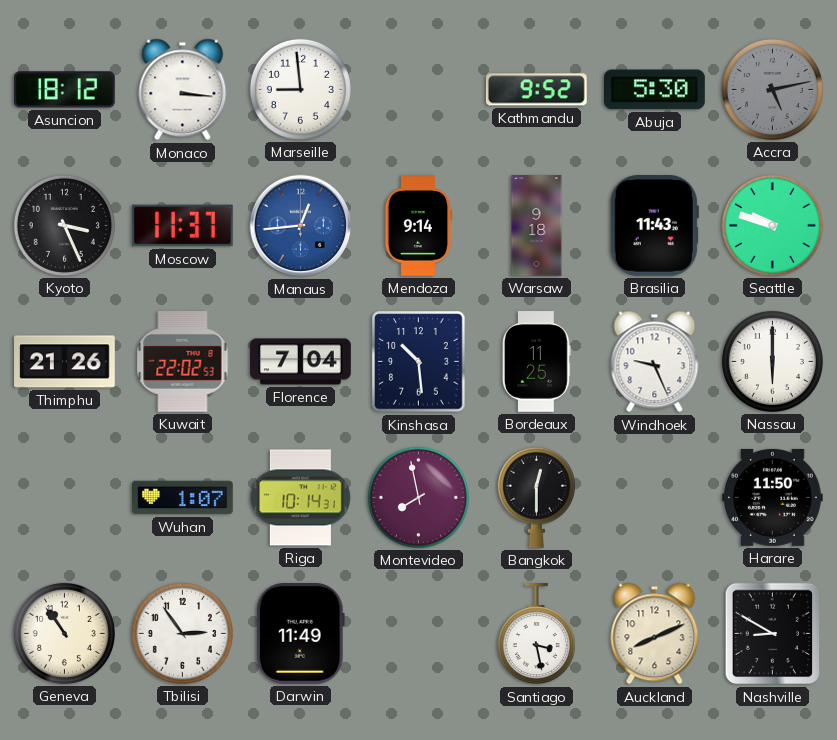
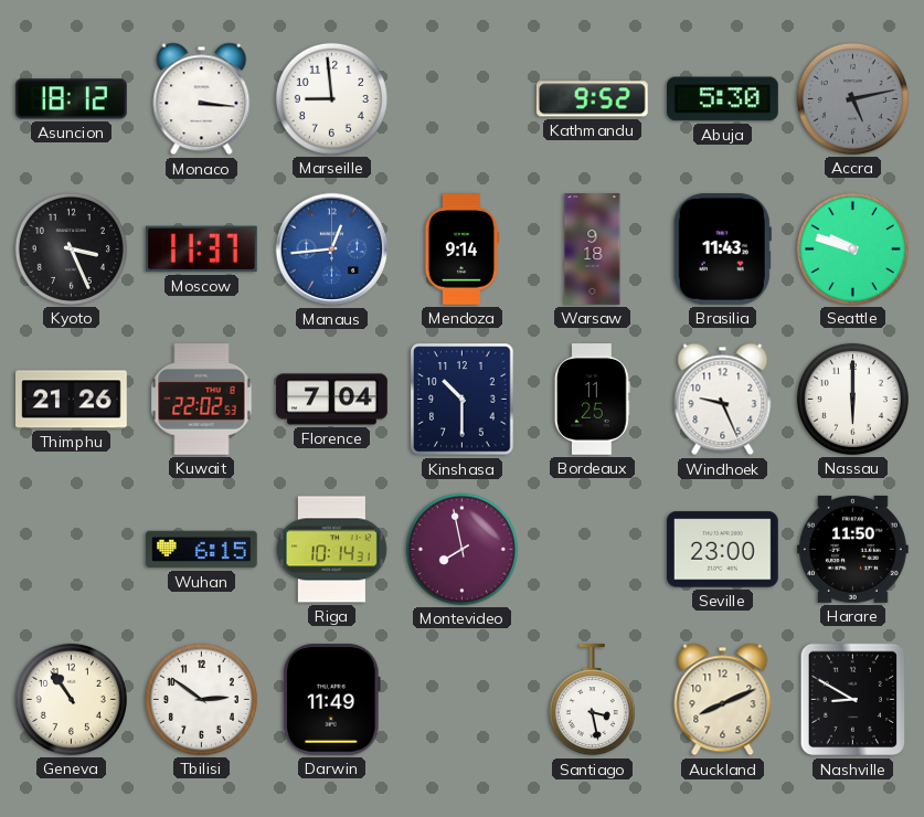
Kinshasa: 10:29 -> 10:30 (463, 400)
Wuhan: 1:07 -> 6:15 (202, 550)
Bangkok: 12:30 -> none (536, 497)
Seville: none -> 23:00 (723, 550)
Tbilisi: 2:54 -> 2:51 (201, 699)
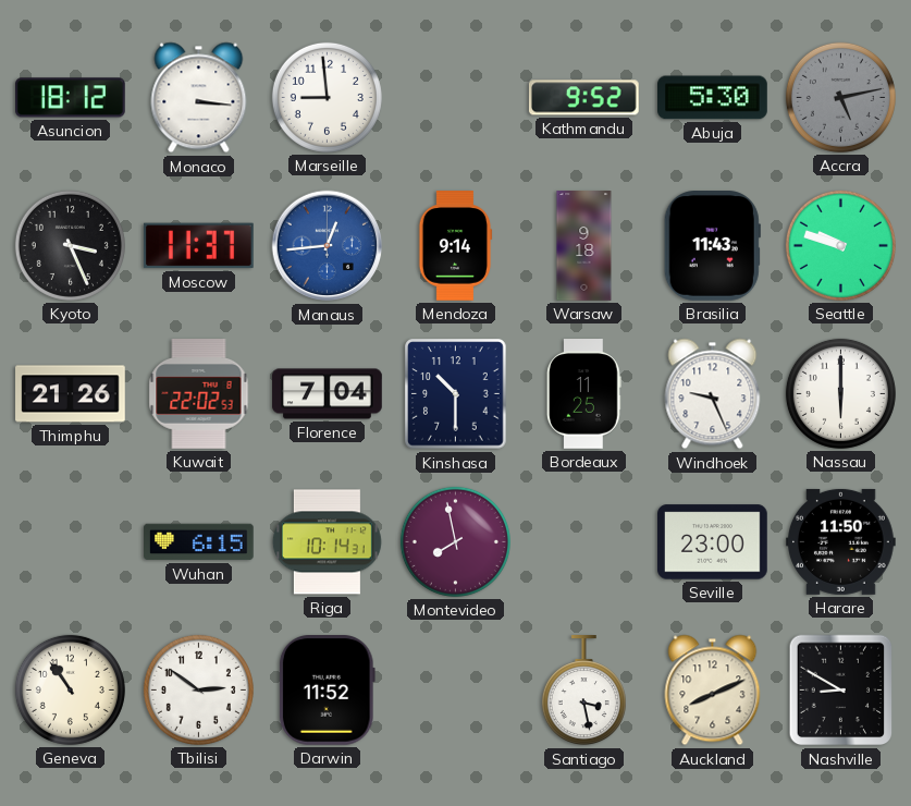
Darwin: 11:49 -> 11:52 (327, 691)
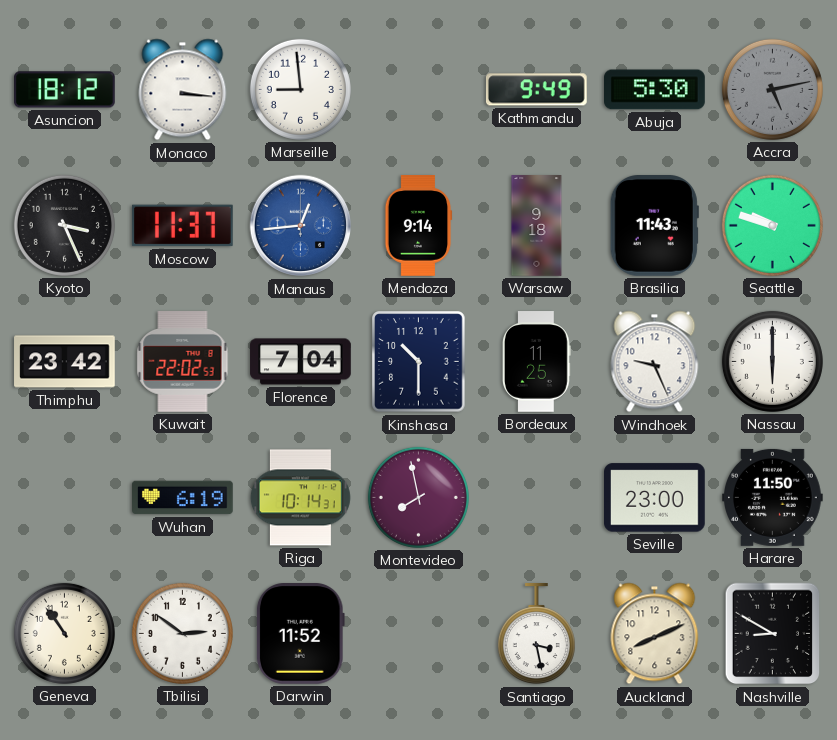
Kathmandu: 9:52 -> 9:49 (536, 90)
Thimphu: 21:26 -> 23:42 (65, 362)
Wuhan: 6:15 -> 6:19 (183, 498)
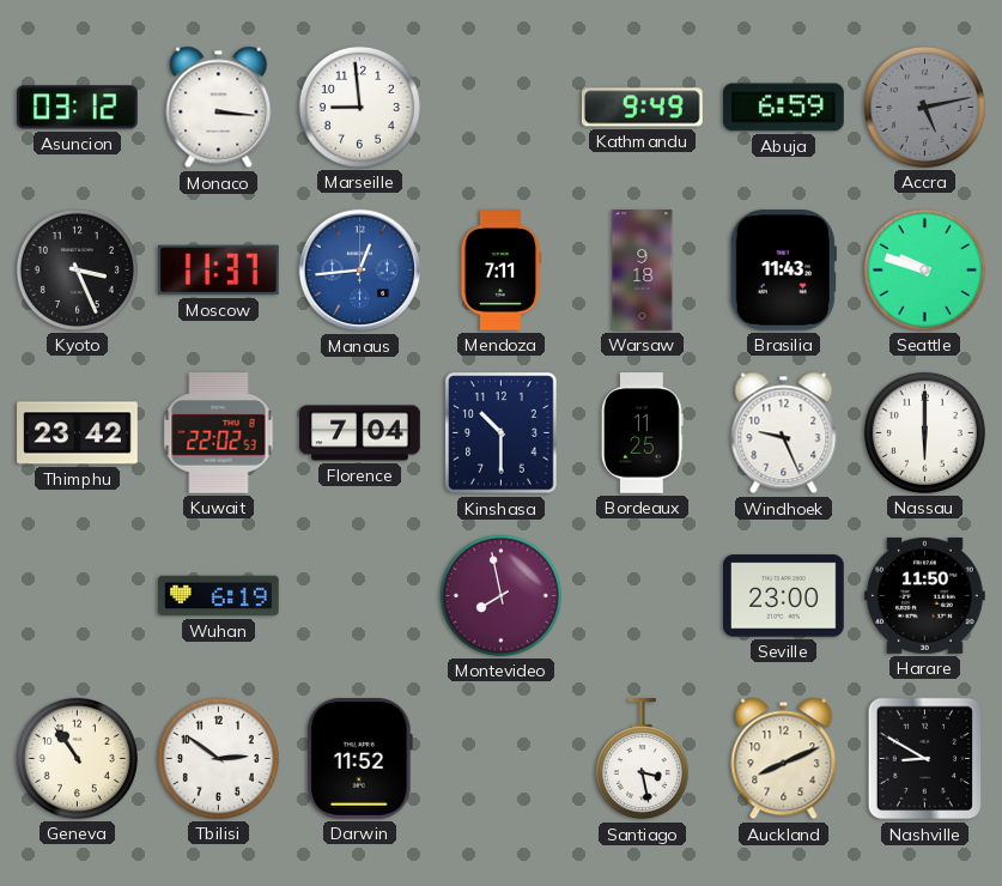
Asuncion: 18:12 -> 03:12 (78, 108)
Abuja: 5:30 -> 6:59 (784, 108)
Mendoza: 9:14 -> 7:11 (500, 271)
Riga: 10:14 -> none (300, 498)
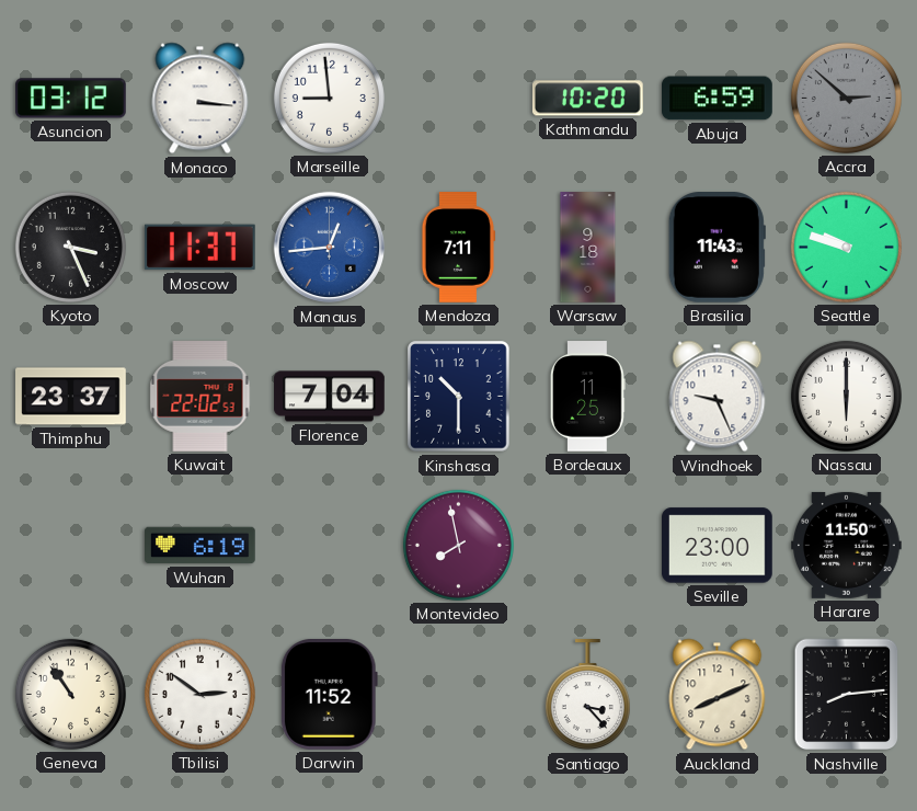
Kathmandu: 9:49 -> 10:20 (587, 99)
Accra: 5:13 -> 2:52 (846, 98)
Thimphu: 23:42 -> 23:37 (71, 397)
Santiago: 3:28 -> 3:23 (587, 695)
Nashville: 8:50 -> 8:14 (847, 695)
